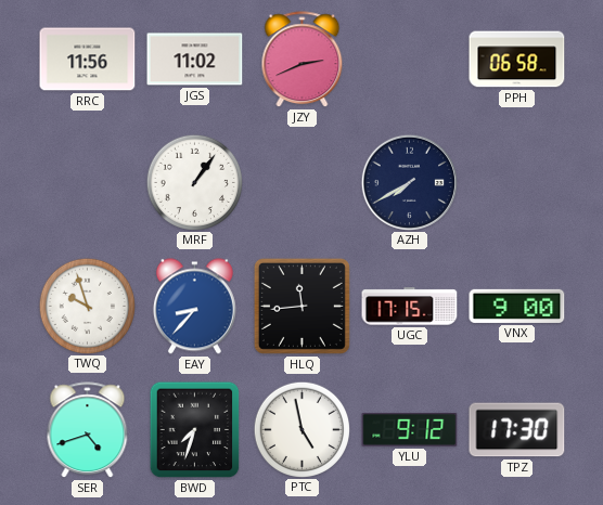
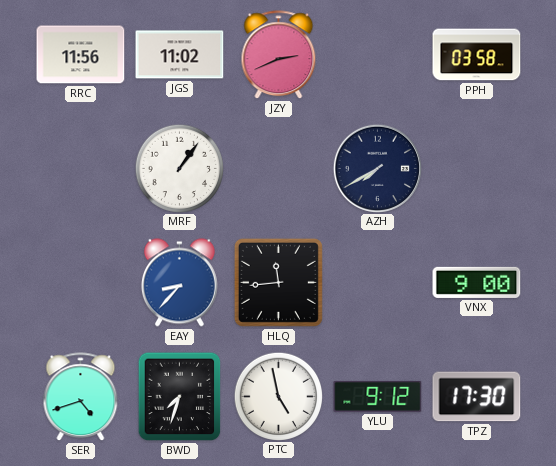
PPH: 06:58 -> 03:58 (477, 55)
TWQ: 9:57 -> none (87, 306)
UGC: 17:15 -> none (410, 307)
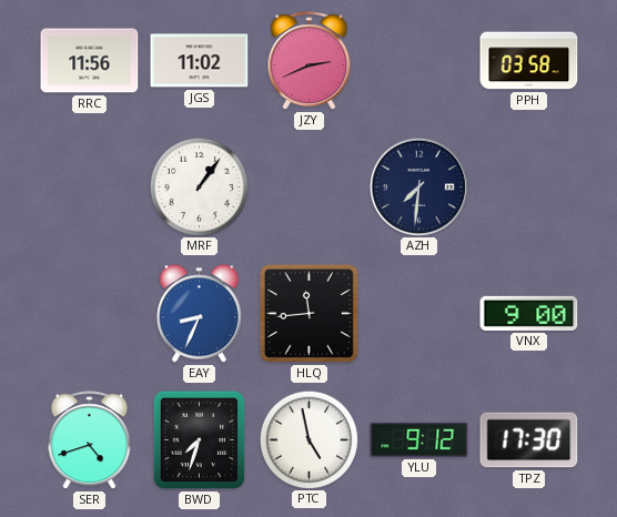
AZH: 7:40 -> 7:31 (418, 186)
EAY: 8:37 -> 8:34 (199, 314)
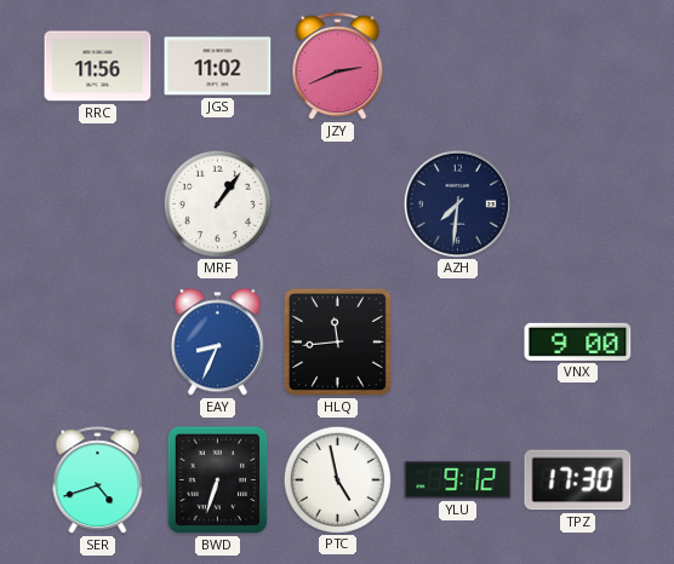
PPH: 03:58 -> none (529, 61)
BWD: 7:33 -> 6:33 (218, 480)
